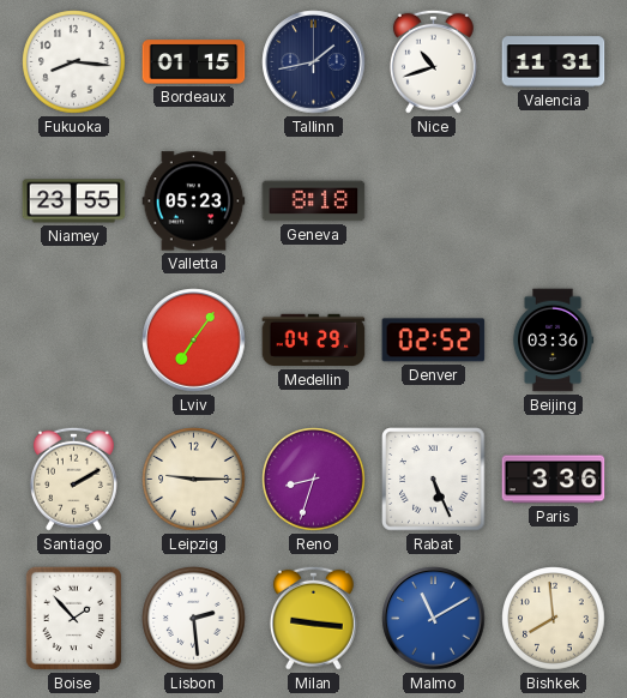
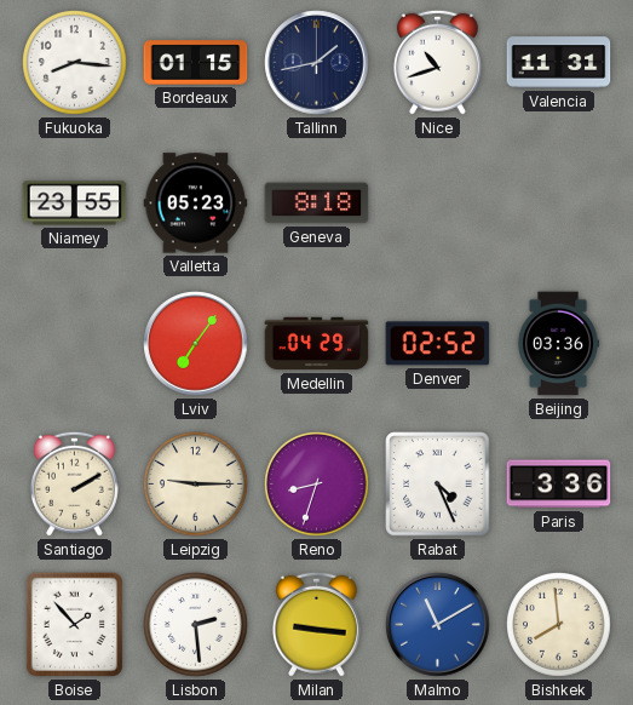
Rabat: 5:26 -> 4:26 (438, 485)
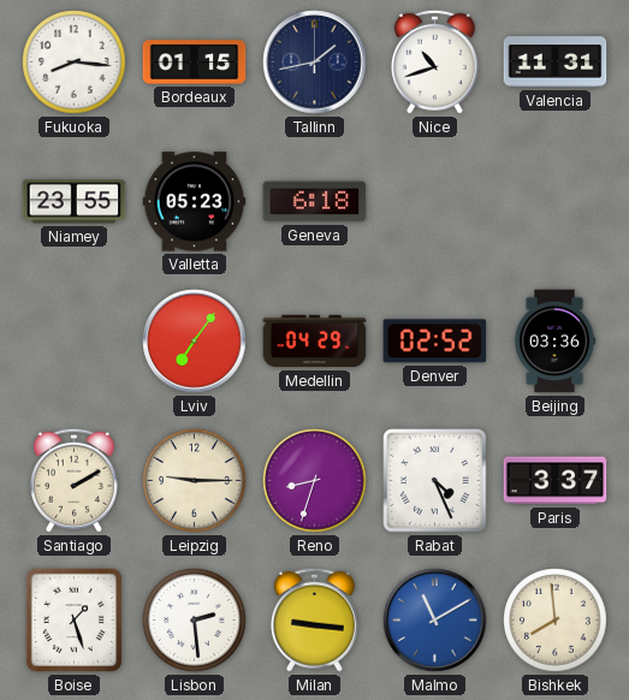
Geneva: 8:18 -> 6:18 (315, 202)
Paris: 3:36 -> 3:37 (556, 481)
Boise: 1:53 -> 1:27 (73, 619)
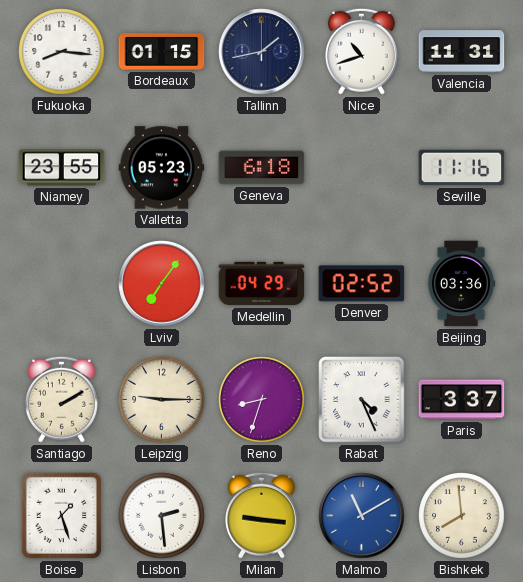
Seville: none -> 11:16 (462, 168)
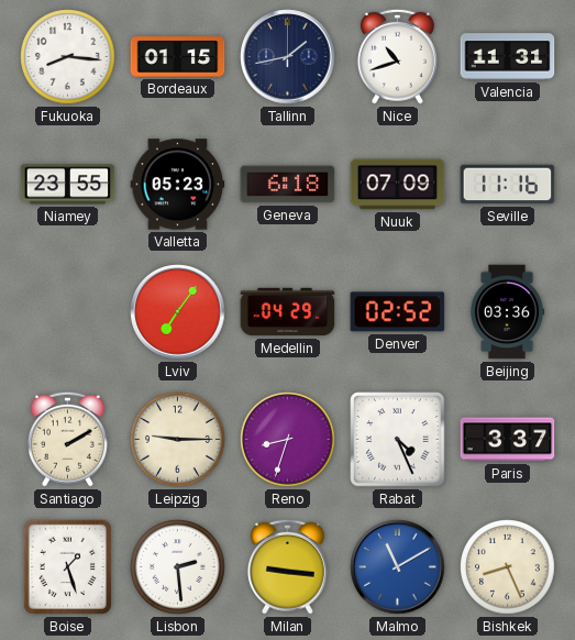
Nuuk: none -> 07:09 (398, 185)
Bishkek: 7:59 -> 8:26 (508, 567)
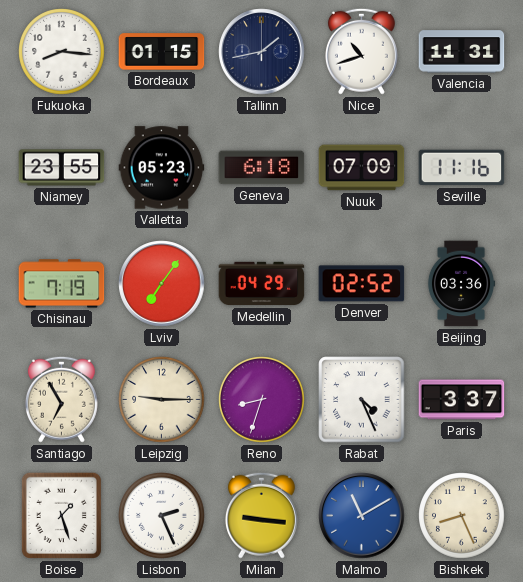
Chisinau: none -> 7:19 (62, 284)
Santiago: 2:10 -> 6:55 (61, 399)
Lisbon: 2:29 -> 2:26 (162, 516)
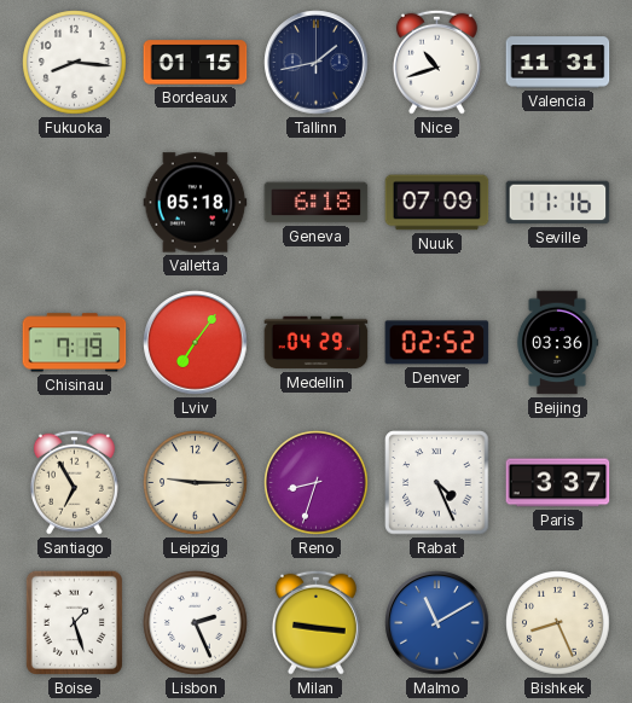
Niamey: 23:55 -> none (62, 168)
Valletta: 05:23 -> 05:18 (196, 203)
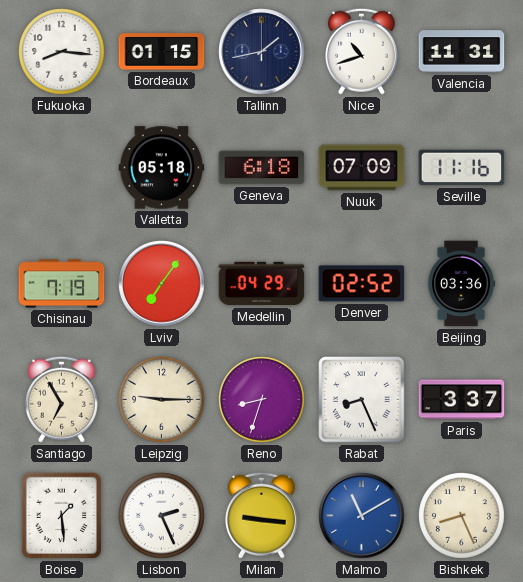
Rabat: 4:26 -> 8:26 (362, 400)
Boise: 1:27 -> 1:29 (61, 515)
